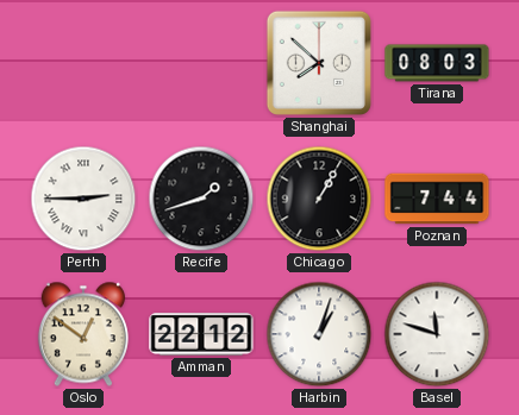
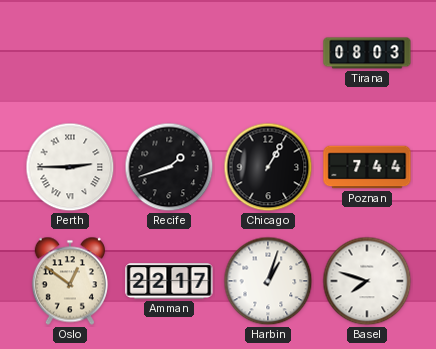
Shanghai: 7:52 -> none (319, 63)
Amman: 22:12 -> 22:17 (169, 281)
Basel: 11:48 -> 7:48 (367, 281)
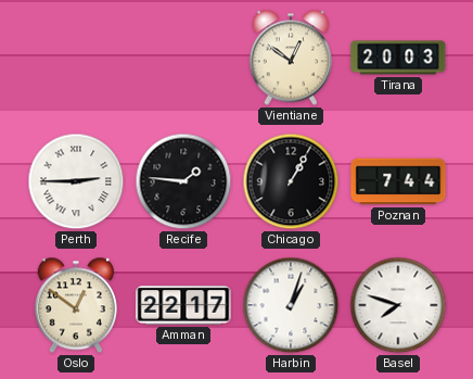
Vientiane: none -> 12:51 (291, 58)
Tirana: 08:03 -> 20:03 (398, 58)
Recife: 1:42 -> 1:46 (183, 181)
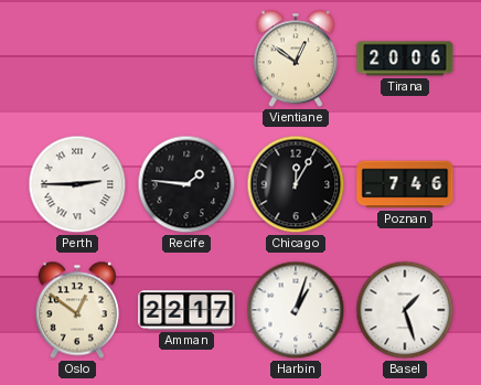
Tirana: 20:03 -> 20:06 (405, 58)
Chicago: 1:05 -> 12:05 (296, 184)
Poznan: 7:44 -> 7:46 (405, 184)
Basel: 7:48 -> 1:27 (405, 310)
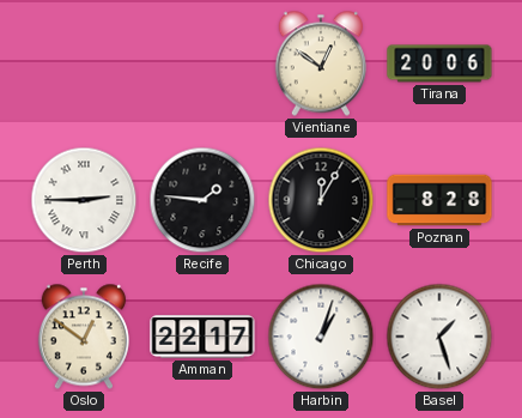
Poznan: 7:46 -> 8:28 (439, 200)
